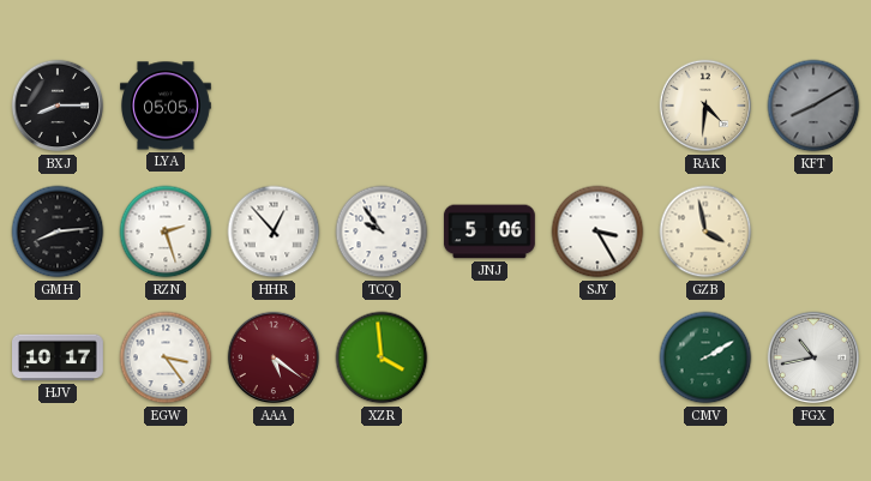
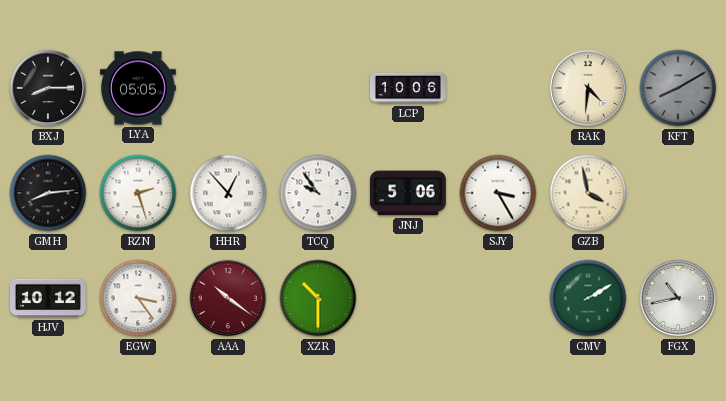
LCP: none -> 10:06 (409, 88)
HJV: 10:17 -> 10:12 (49, 298)
AAA: 5:21 -> 10:21 (228, 298)
XZR: 3:59 -> 10:30 (318, 298)
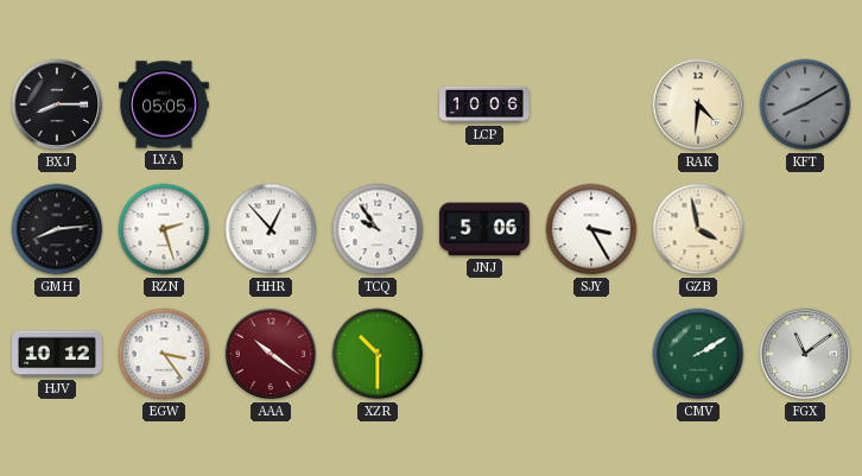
FGX: 10:43 -> 11:09 (805, 354)
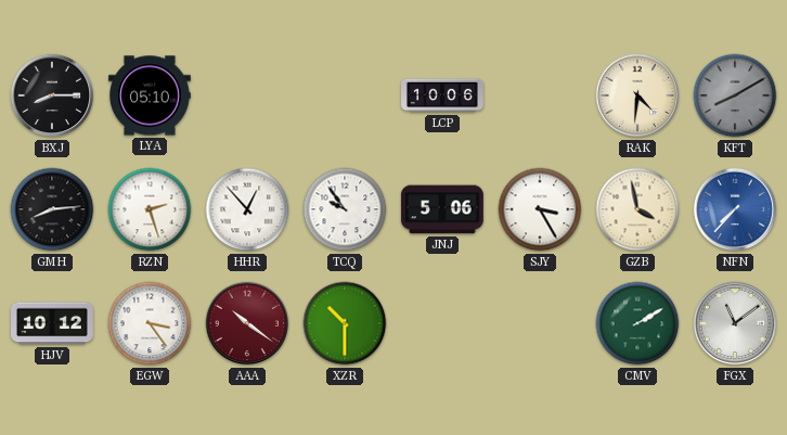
LYA: 05:05 -> 05:10 (151, 95)
NFN: none -> 7:37 (735, 209)
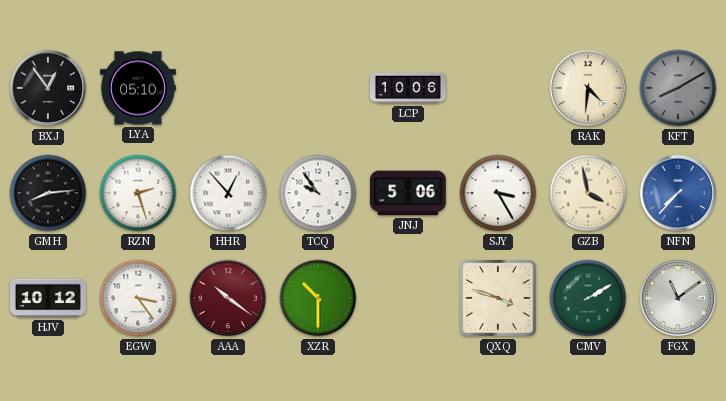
BXJ: 8:15 -> 12:54 (48, 88)
QXQ: none -> 3:48 (498, 298)
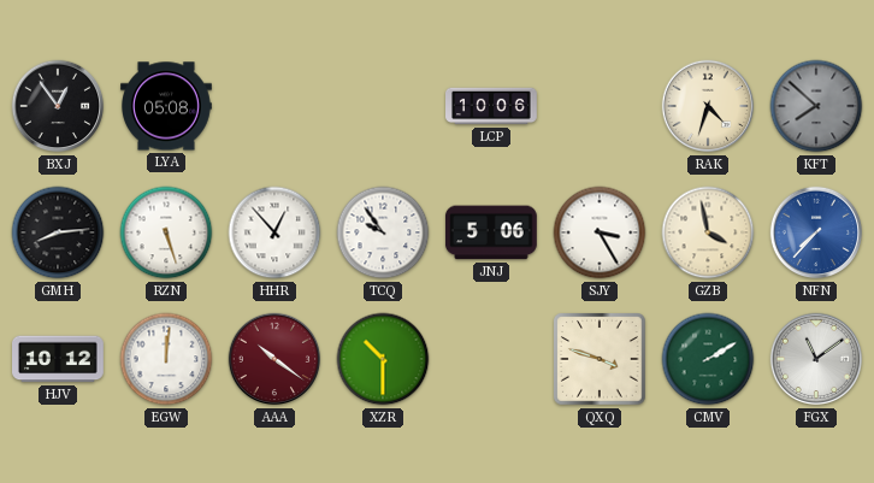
LYA: 05:10 -> 05:08 (167, 106)
RAK: 4:31 -> 4:33 (708, 106)
KFT: 8:10 -> 7:52 (816, 106)
RZN: 2:27 -> 5:27 (166, 232)
EGW: 3:24 -> 12:01 (166, 359)
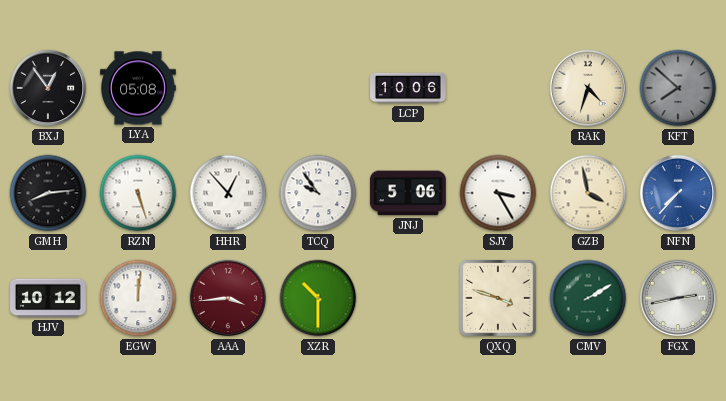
AAA: 10:21 -> 3:44 (228, 298)
FGX: 11:09 -> 2:43 (678, 298)
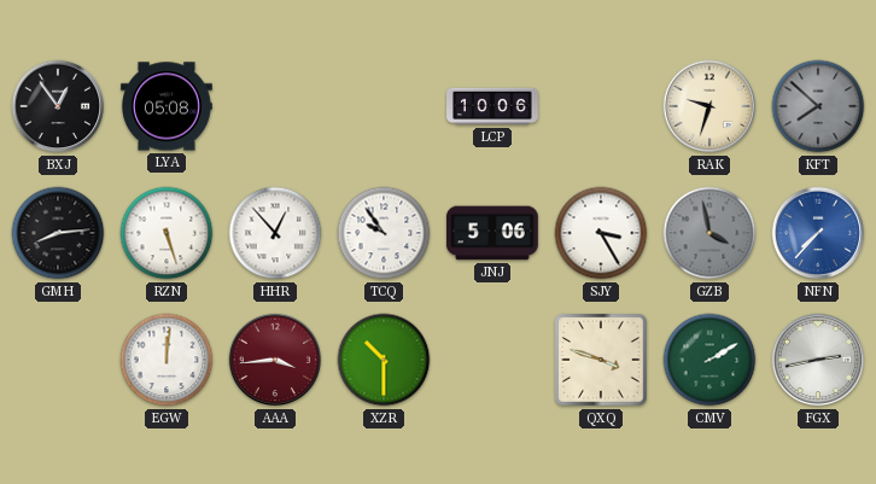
RAK: 4:33 -> 9:33 (709, 106)
GZB dial: cream -> grey (709, 233)
HJV: 10:12 -> none (49, 298)
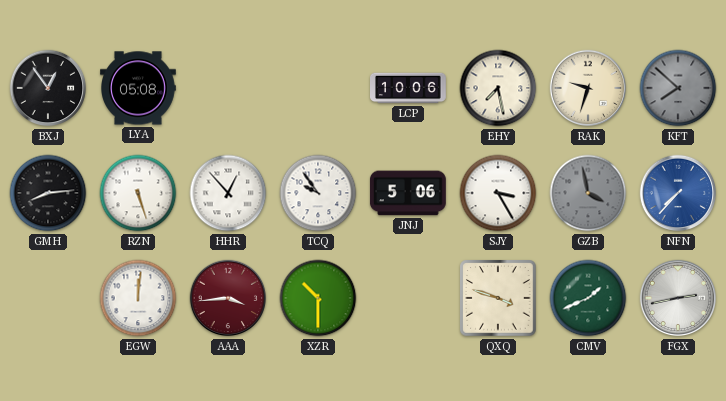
EHY: none -> 7:28 (498, 88)
CMV: 2:10 -> 1:41 (588, 298)
